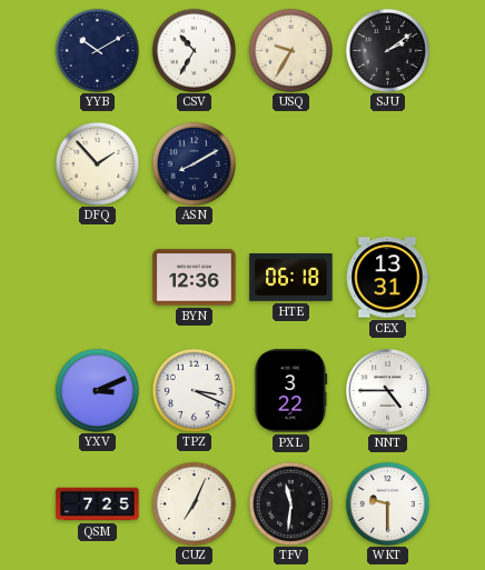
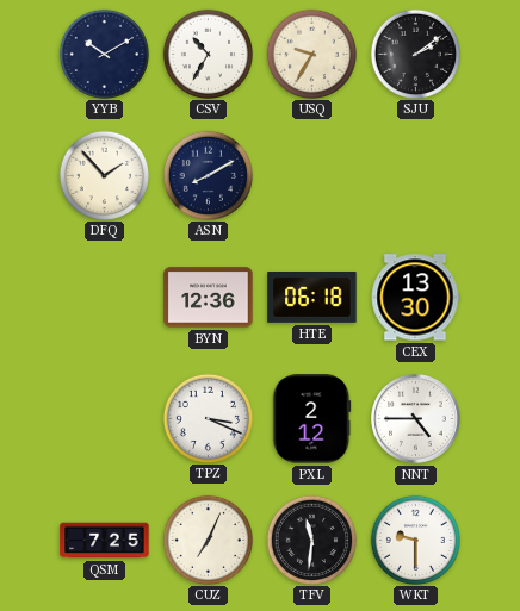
CEX: 13:31 -> 13:30 (415, 298)
YXV: 3:11 -> none (97, 390)
PXL: 3:22 -> 2:12 (312, 419)
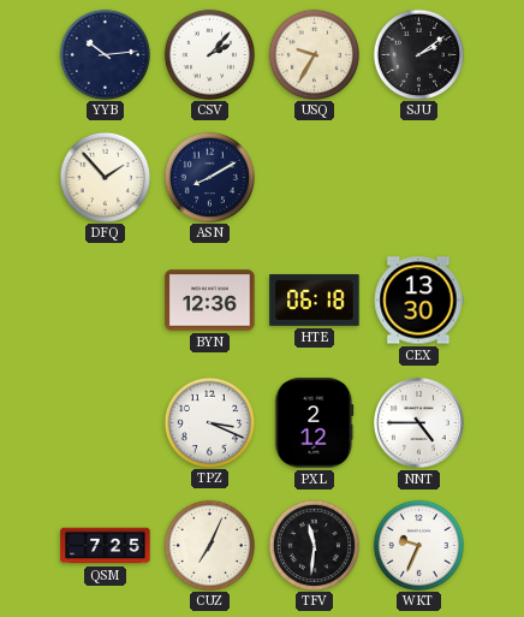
YYB: 10:10 -> 10:14 (105, 54)
CSV: 10:35 -> 2:07 (209, 54)
WKT: 9:30 -> 9:34 (418, 545)
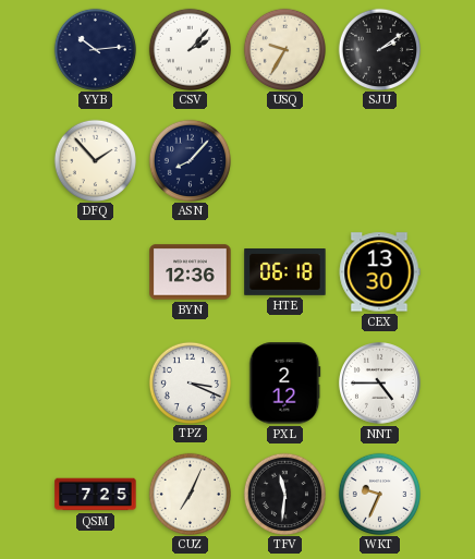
ASN: 8:10 -> 8:07 (190, 160)
